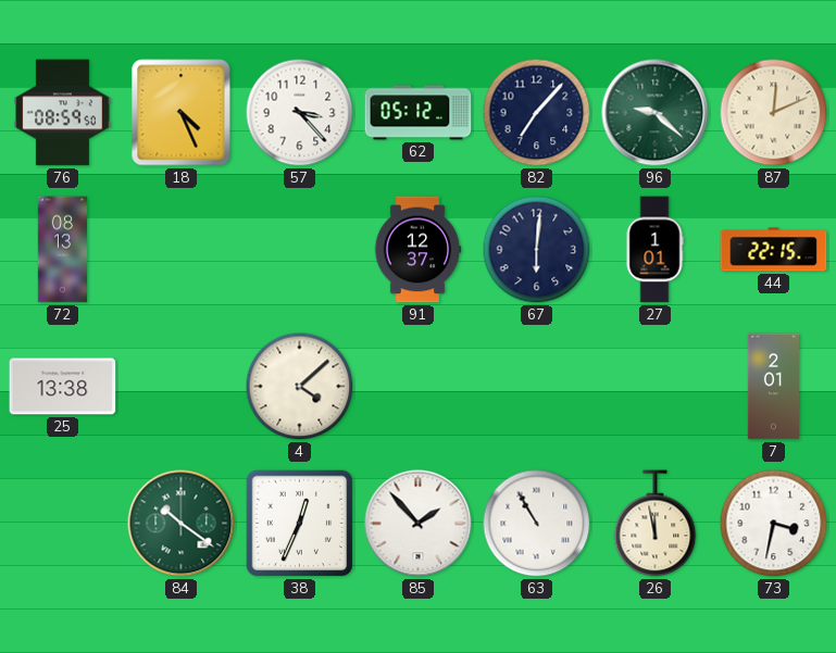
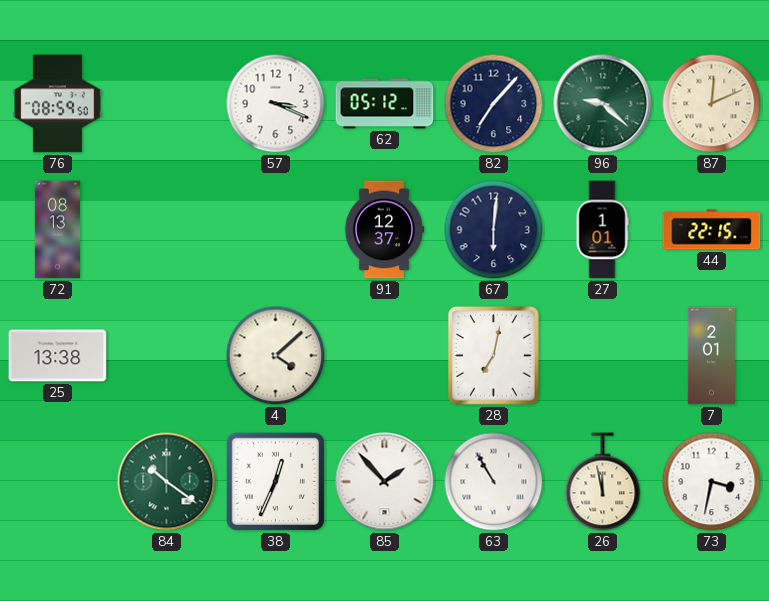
18: 4:26 -> none (182, 113)
57: 3:23 -> 3:19 (276, 104)
28: none -> 7:02 (494, 356)
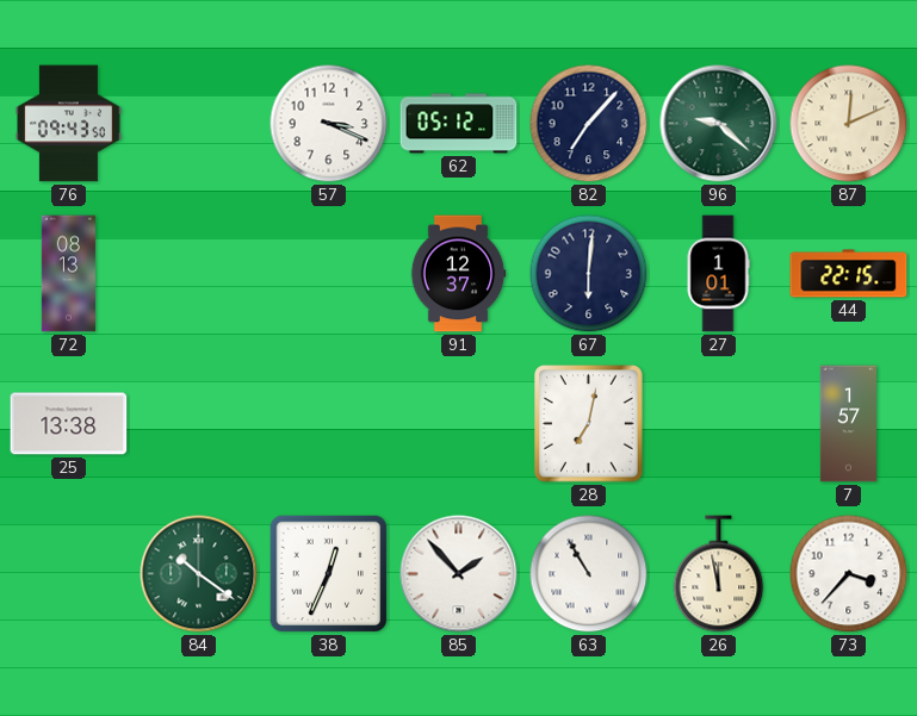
76: 08:59 -> 09:43 (69, 124)
4: 4:08 -> none (276, 356)
7: 2:01 -> 1:57 (848, 424)
73: 3:32 -> 3:37 (849, 574)
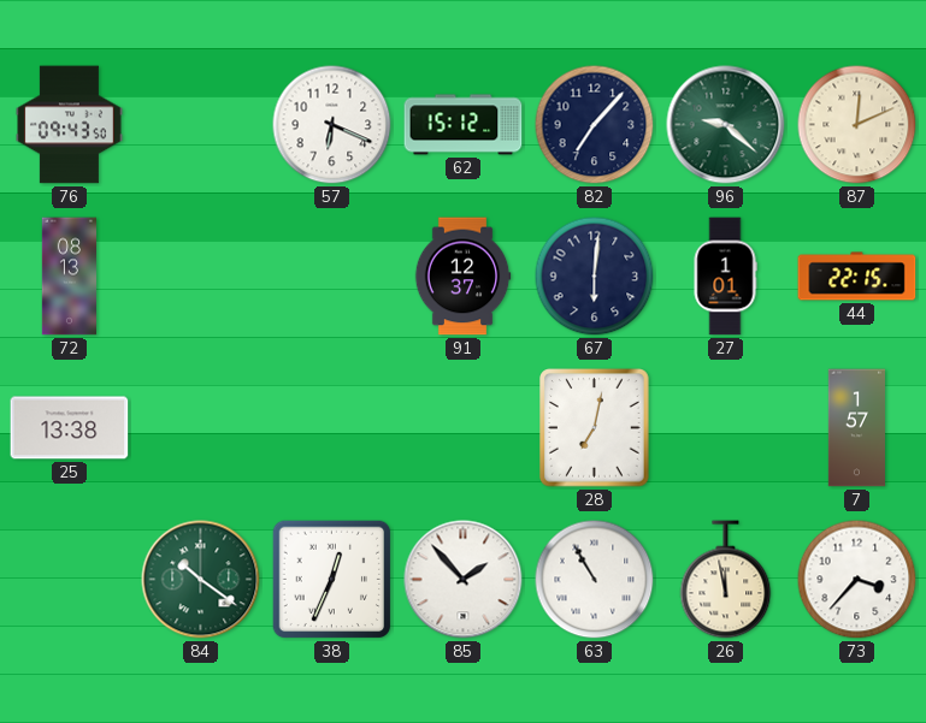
57: 3:19 -> 6:19 (332, 125)
62: 05:12 -> 15:12 (464, 125)
